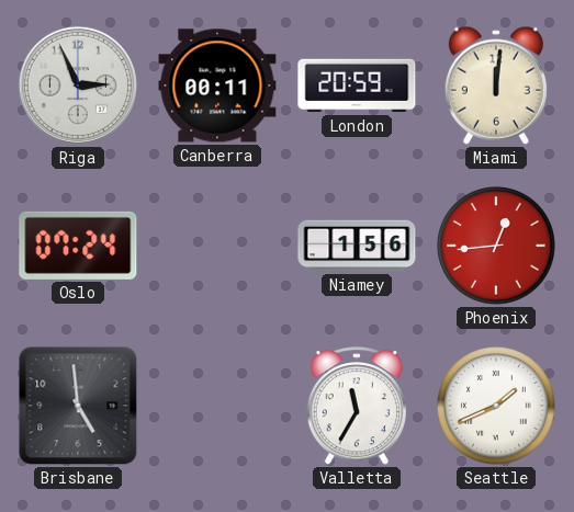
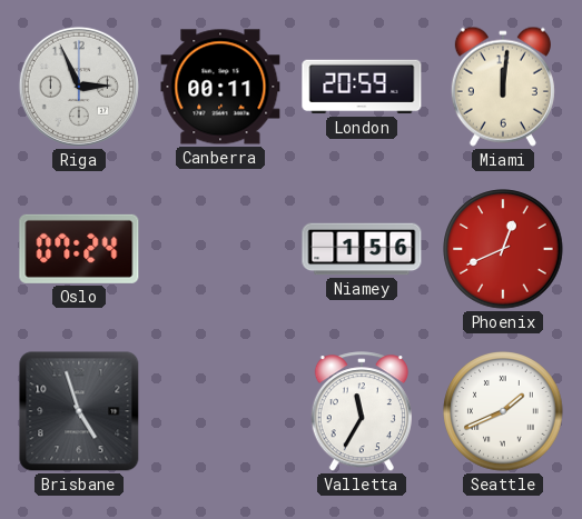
Phoenix: 12:44 -> 12:41 (503, 249)
Brisbane: 4:59 -> 4:57 (79, 411)
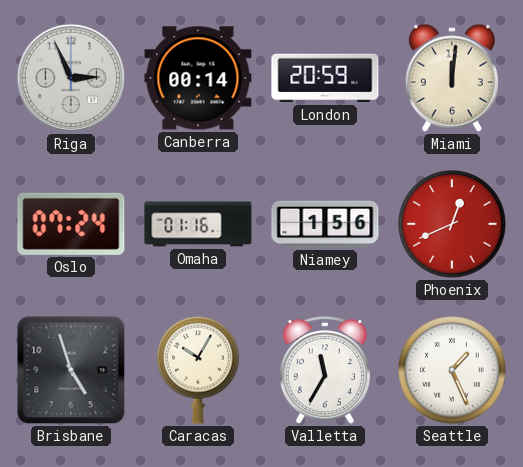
Canberra: 00:11 -> 00:14 (198, 78)
Omaha: none -> 01:16 (198, 224)
Caracas: none -> 10:05 (199, 370)
Seattle: 1:41 -> 1:26 (452, 370)
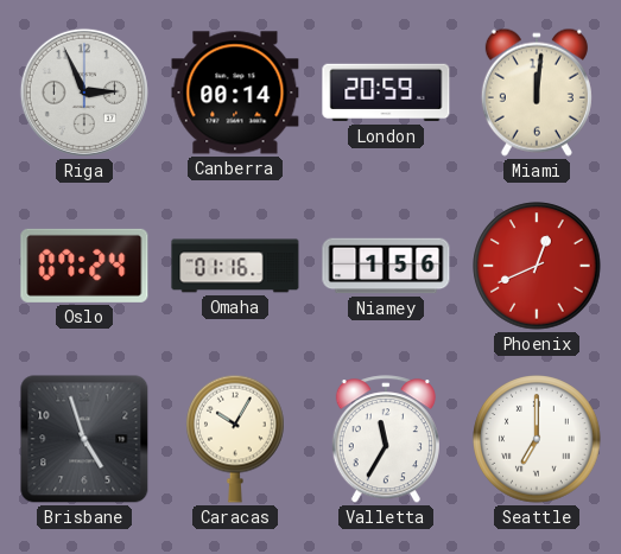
Seattle: 1:26 -> 7:00 (537, 439)
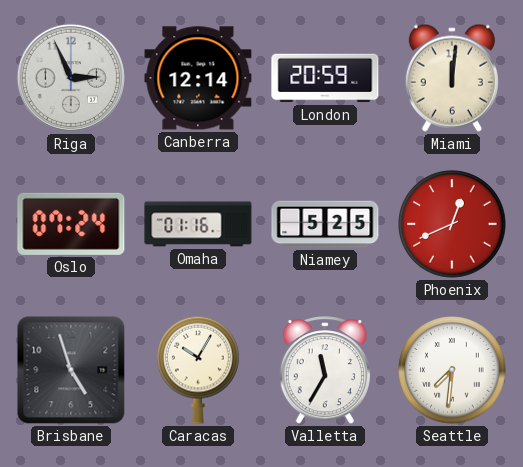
Canberra: 00:14 -> 12:14 (198, 78)
Niamey: 1:56 -> 5:25 (325, 224)
Seattle: 7:00 -> 7:31 (452, 370)
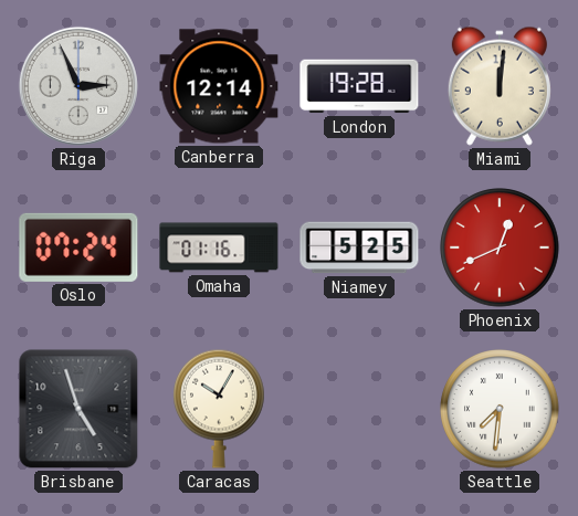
London: 20:59 -> 19:28 (359, 86)
Valletta: 11:35 -> none (325, 371)
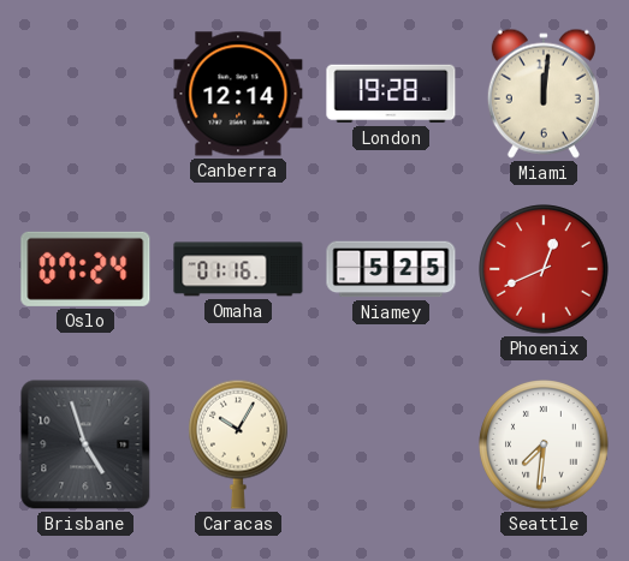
Riga: 2:56 -> none (78, 86)
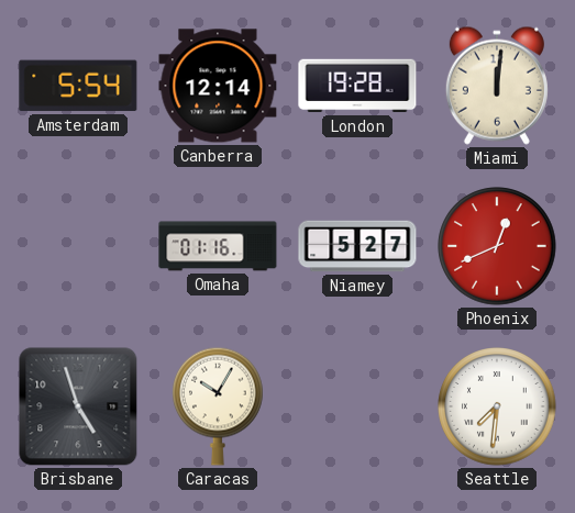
Amsterdam: none -> 5:54 (78, 86)
Oslo: 07:24 -> none (85, 269)
Niamey: 5:25 -> 5:27 (357, 246)
